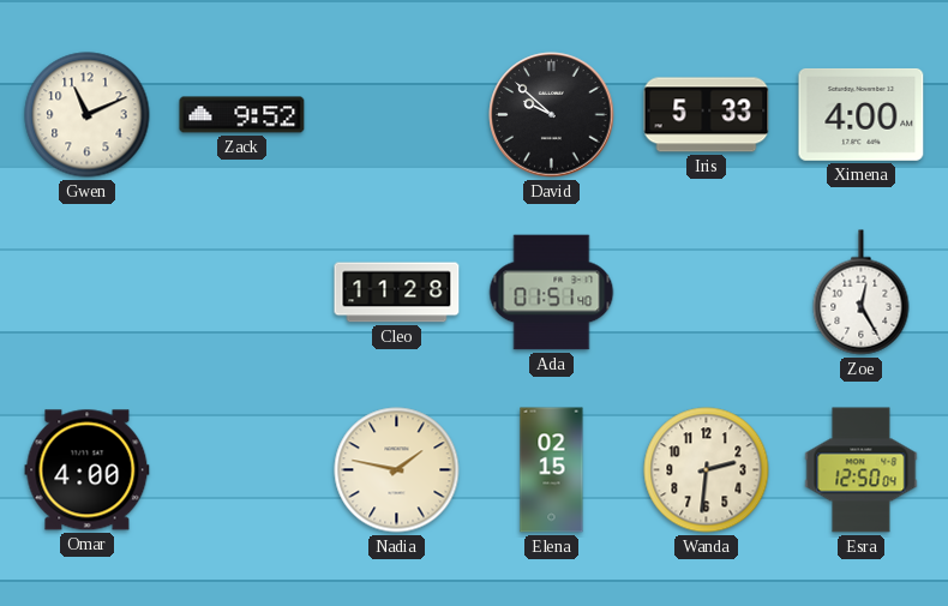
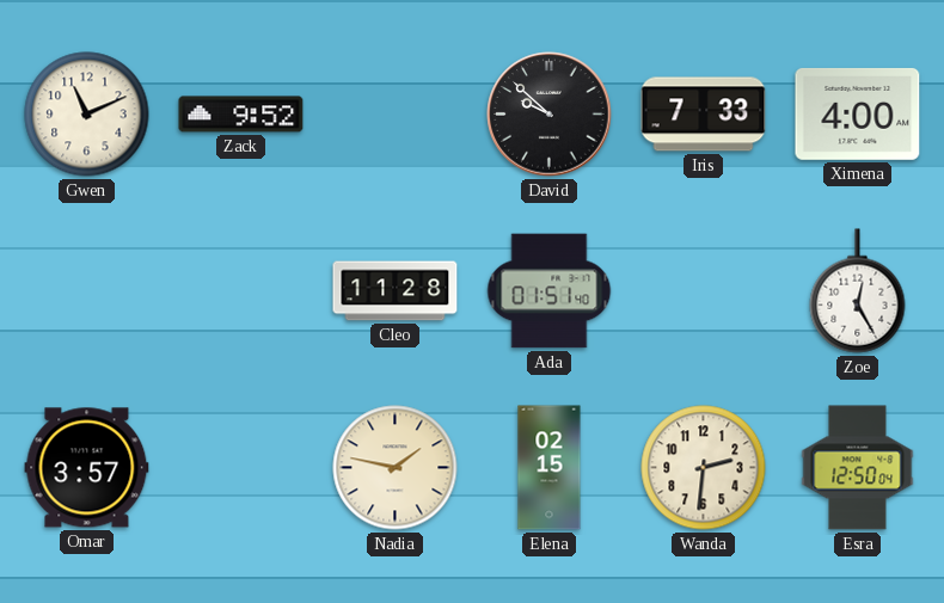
Iris: 5:33 -> 7:33 (704, 115)
Omar: 4:00 -> 3:57 (87, 468)
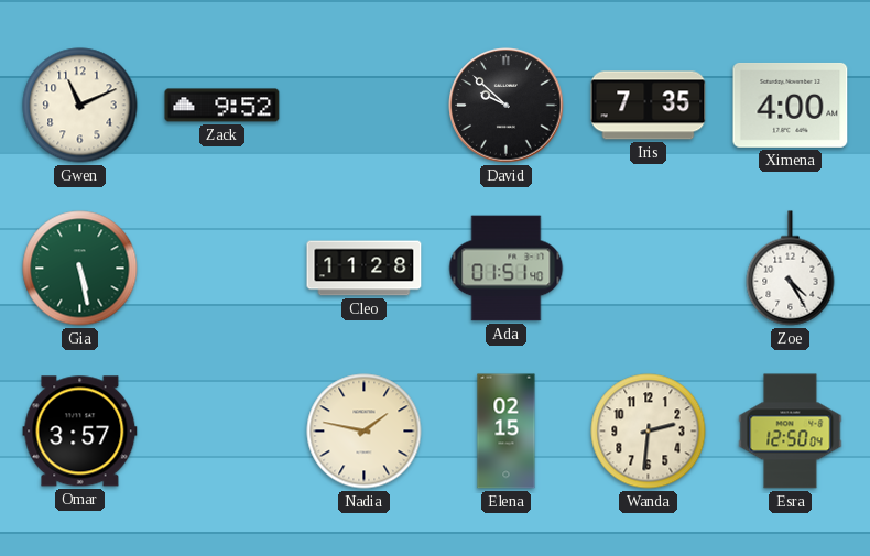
Iris: 7:33 -> 7:35 (649, 106)
Gia: none -> 5:28 (80, 269)
Zoe: 12:25 -> 4:25 (791, 269)
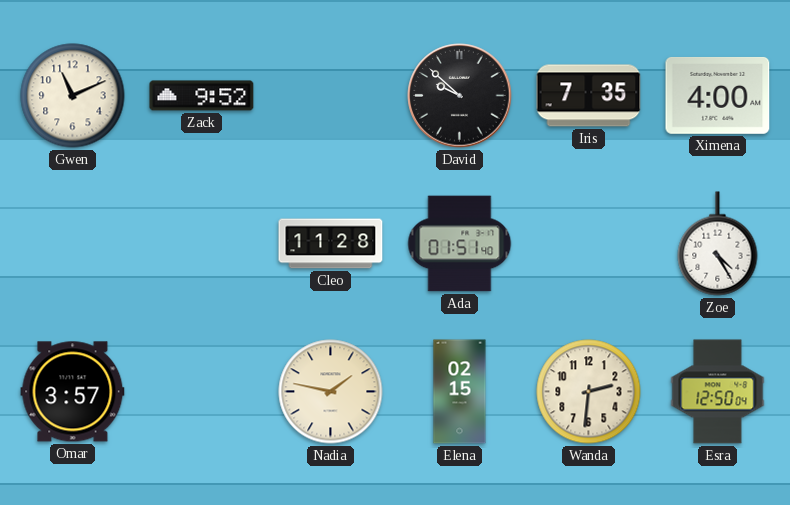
Gia: 5:28 -> none (80, 269)
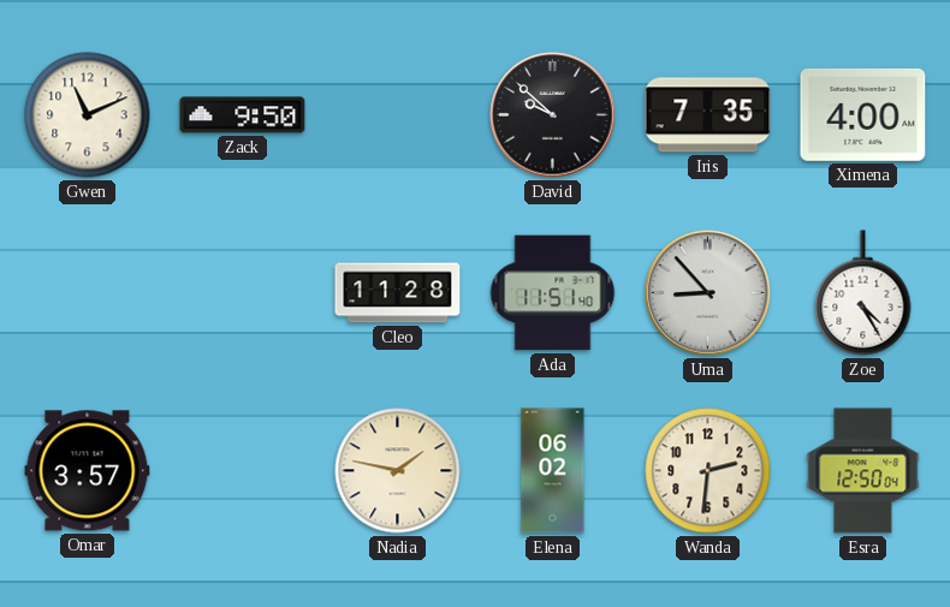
Zack: 9:52 -> 9:50 (243, 115)
Ada: 01:51 -> 11:51 (553, 293)
Uma: none -> 8:53 (708, 293)
Elena: 02:15 -> 06:02 (553, 471)
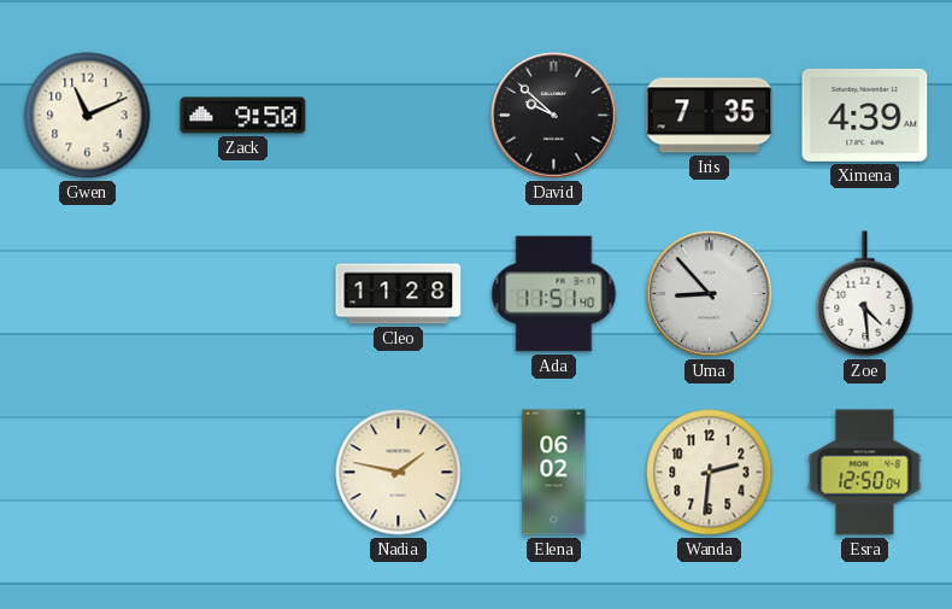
Ximena: 4:00 -> 4:39 (865, 115)
Zoe: 4:25 -> 4:29 (865, 294)
Omar: 3:57 -> none (88, 471)
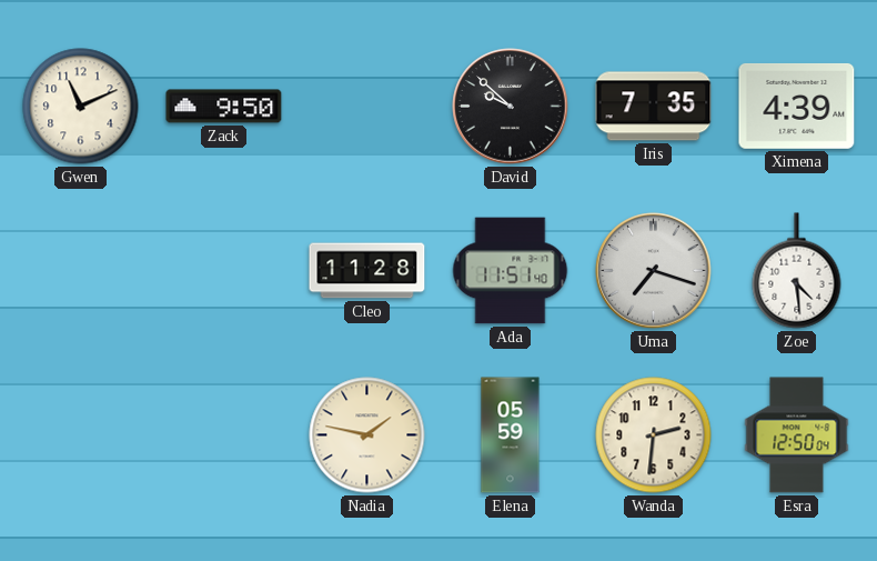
Uma: 8:53 -> 7:18 (654, 271)
Elena: 06:02 -> 05:59 (511, 435)
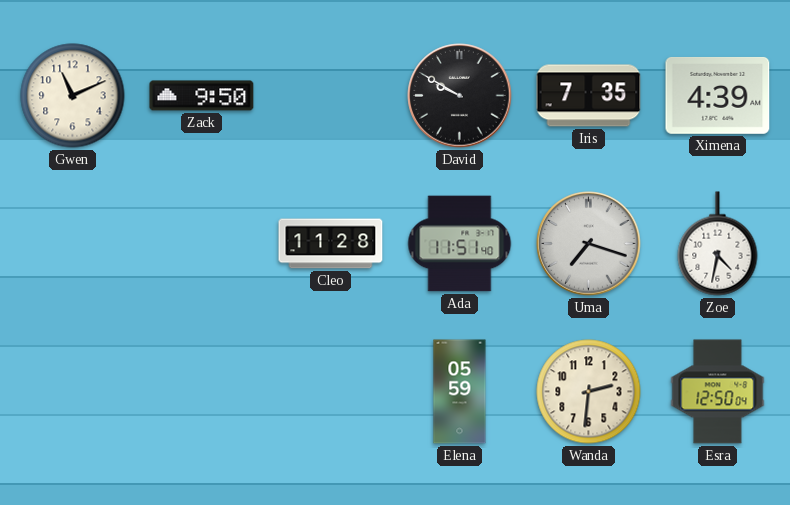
David: 9:52 -> 9:50 (460, 96)
Zoe: 4:29 -> 4:32 (718, 244)
Nadia: 1:47 -> none (367, 435)
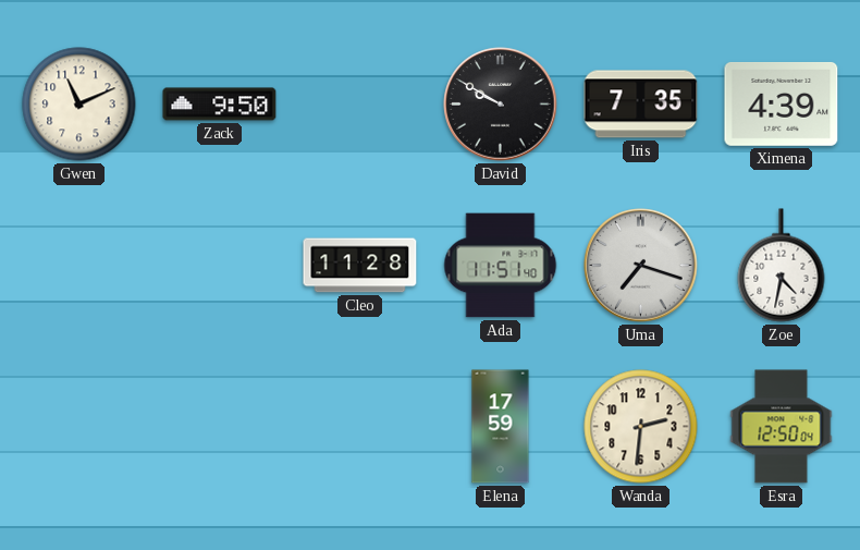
Elena: 05:59 -> 17:59 (501, 427)
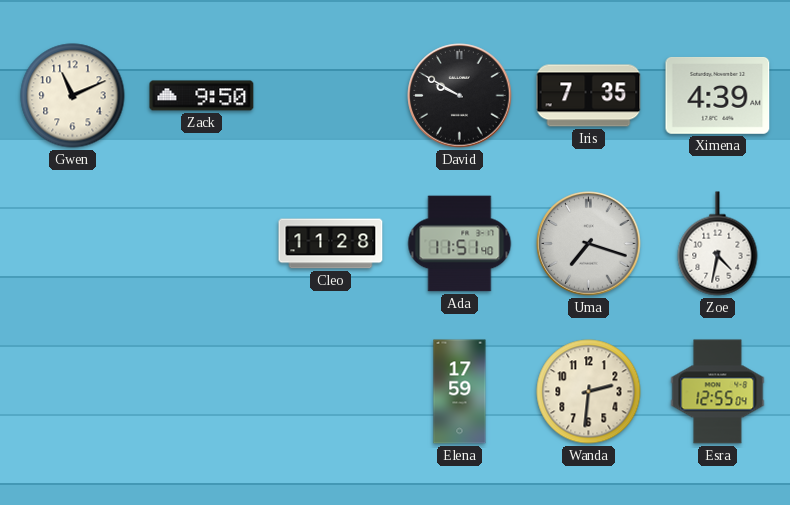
Esra: 12:50 -> 12:55 (718, 392)
